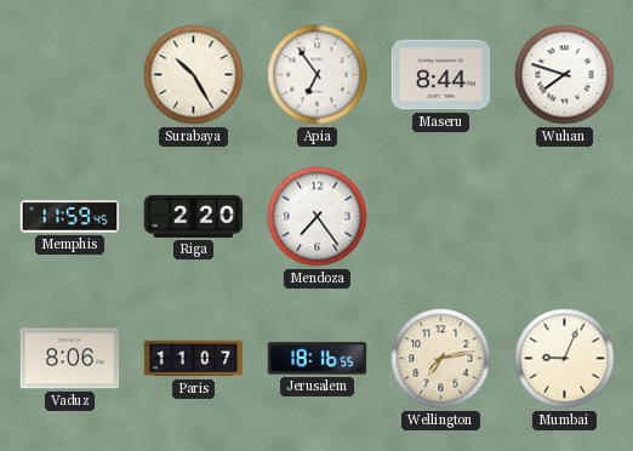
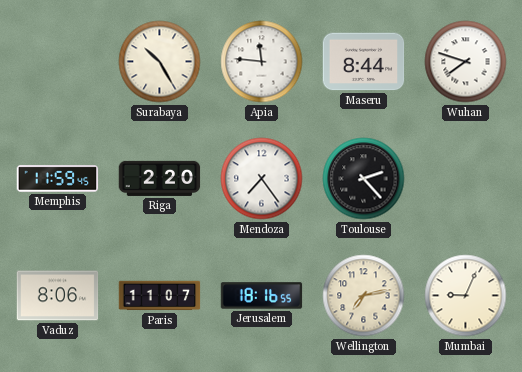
Apia: 6:54 -> 11:46 (262, 62)
Toulouse: none -> 2:23 (364, 179)
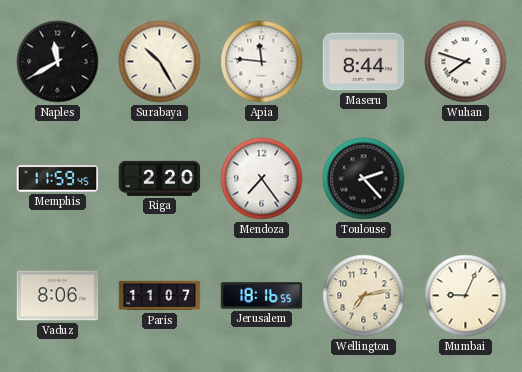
Naples: none -> 11:40 (58, 62)
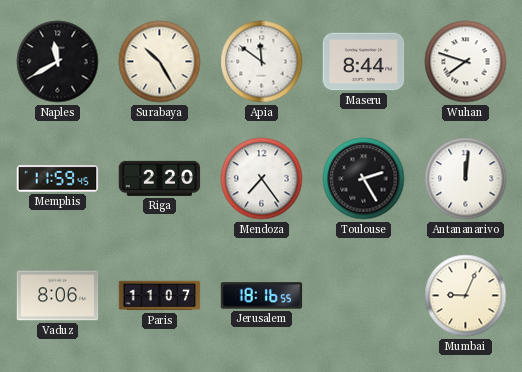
Apia: 11:46 -> 11:51 (262, 62)
Toulouse: 2:23 -> 2:25 (364, 179)
Antananarivo: none -> 12:01 (466, 179)
Wellington: 7:13 -> none (364, 296)
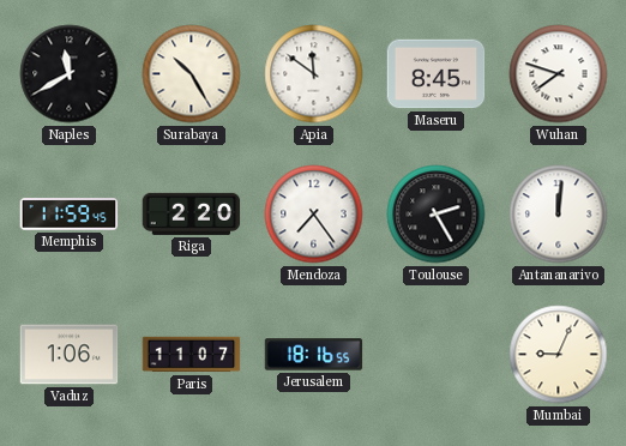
Maseru: 8:44 -> 8:45 (437, 74)
Vaduz: 8:06 -> 1:06 (70, 355)
